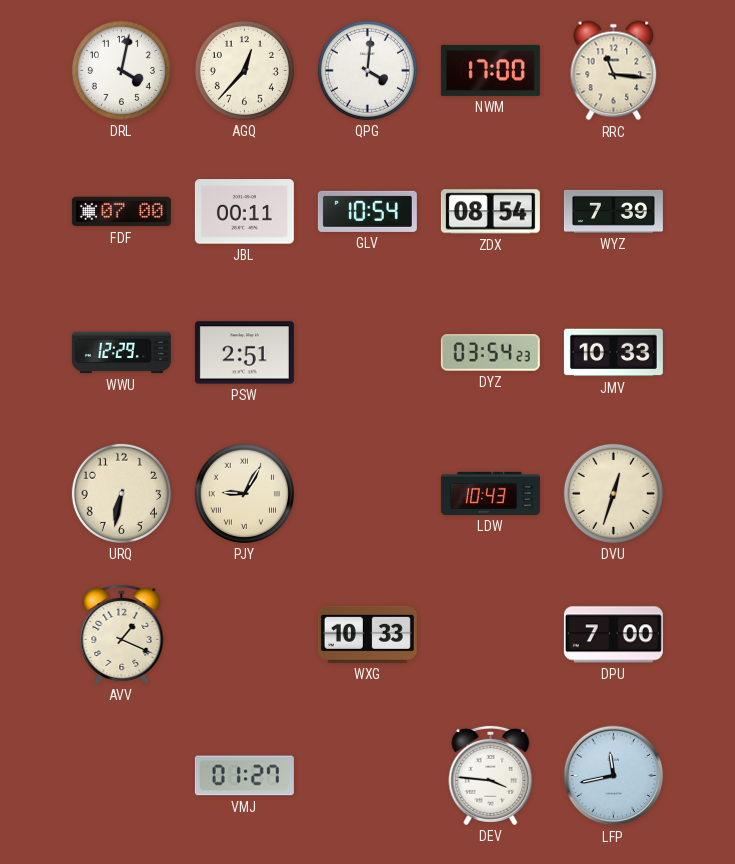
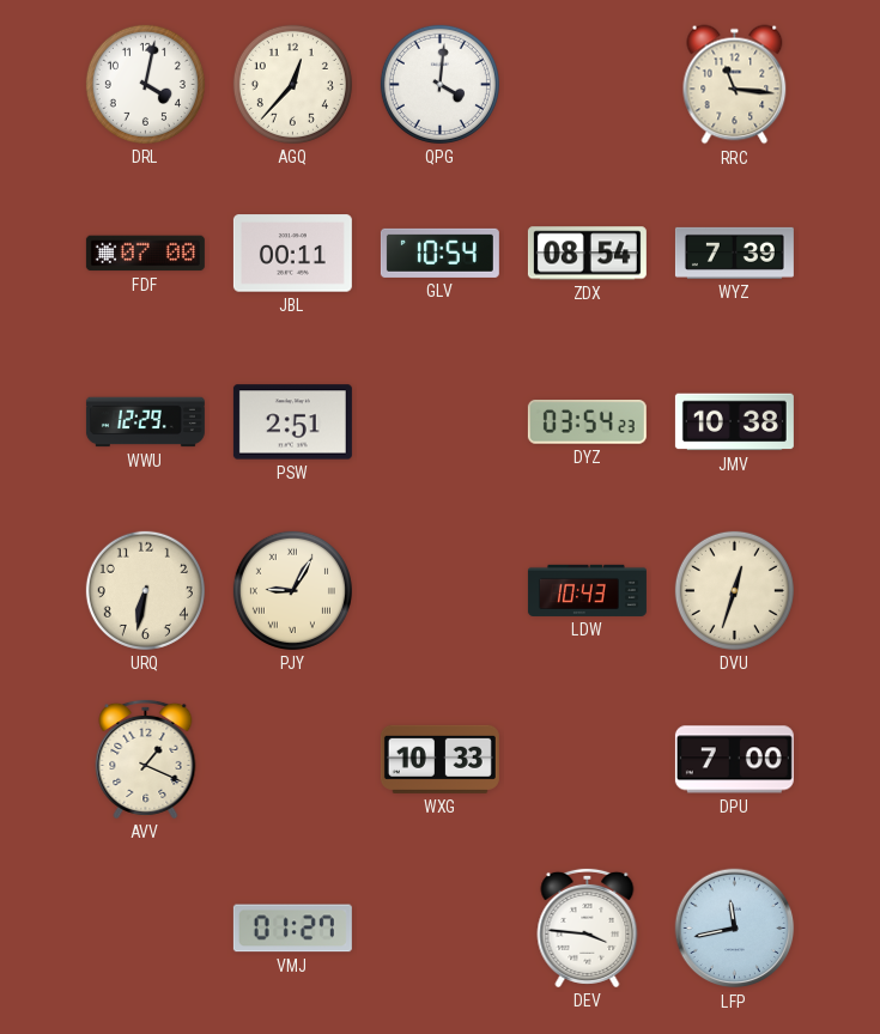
NWM: 17:00 -> none (490, 70)
JMV: 10:33 -> 10:38 (734, 422)
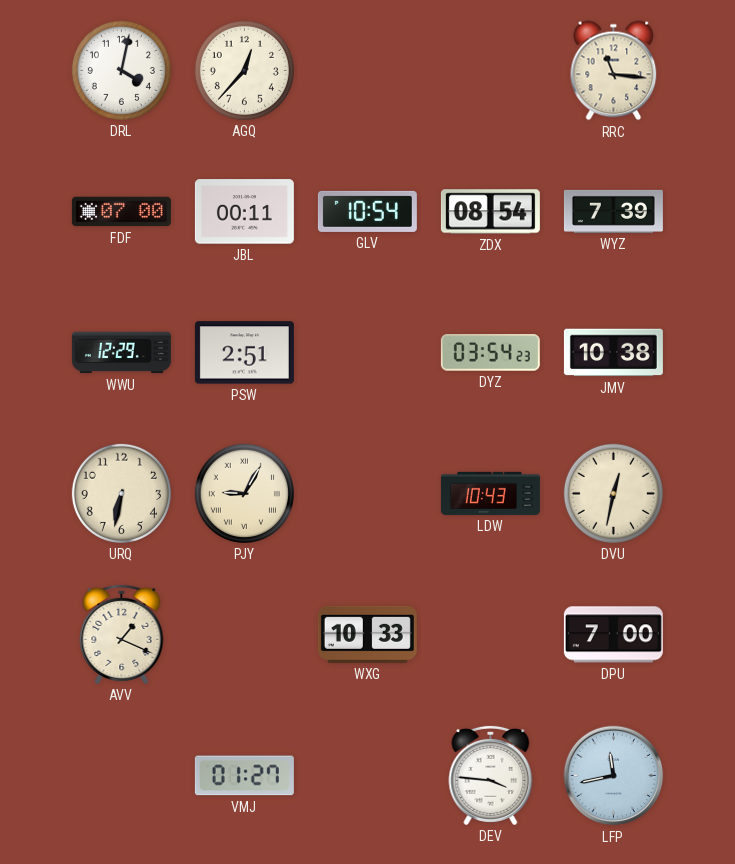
QPG: 4:01 -> none (439, 84)
DVU: 12:33 -> 12:32 (613, 493)
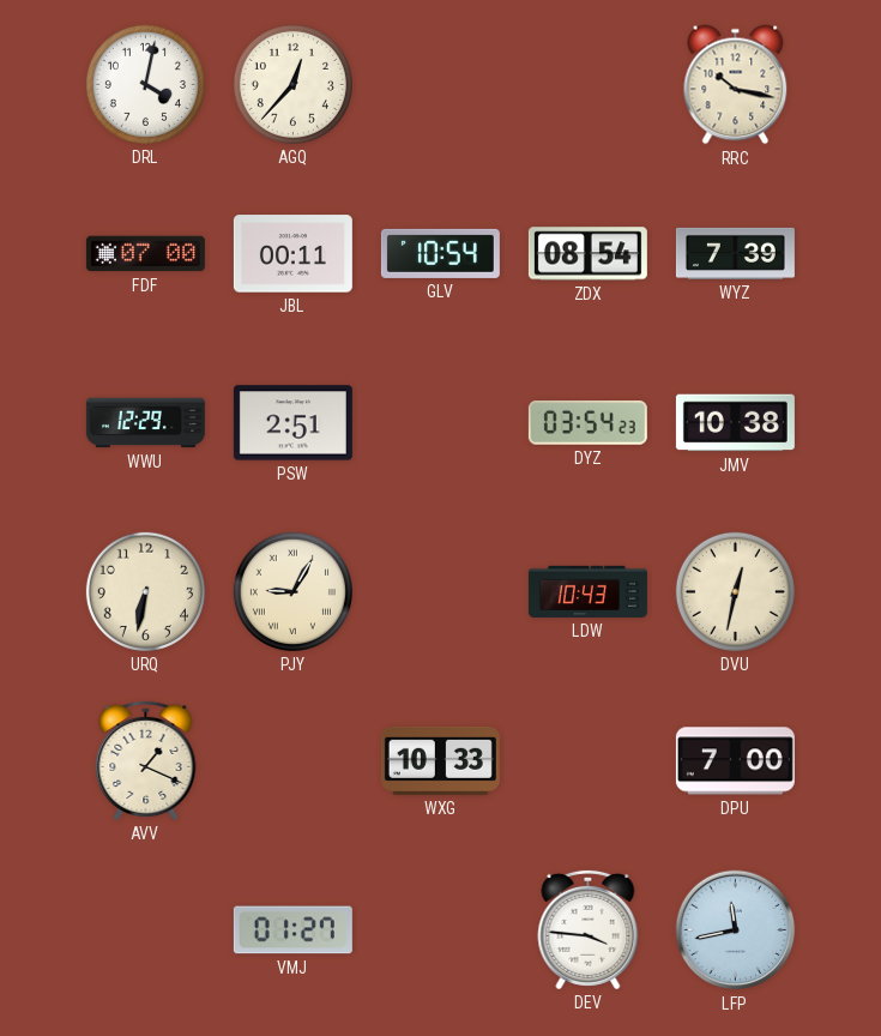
RRC: 11:16 -> 10:17 (736, 85)
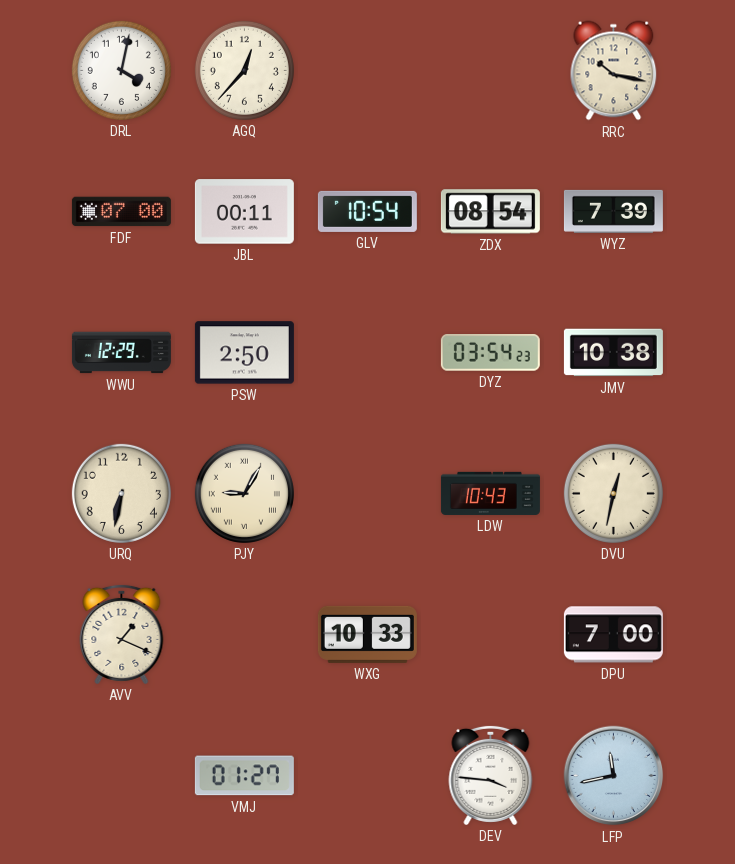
PSW: 2:51 -> 2:50 (244, 353)
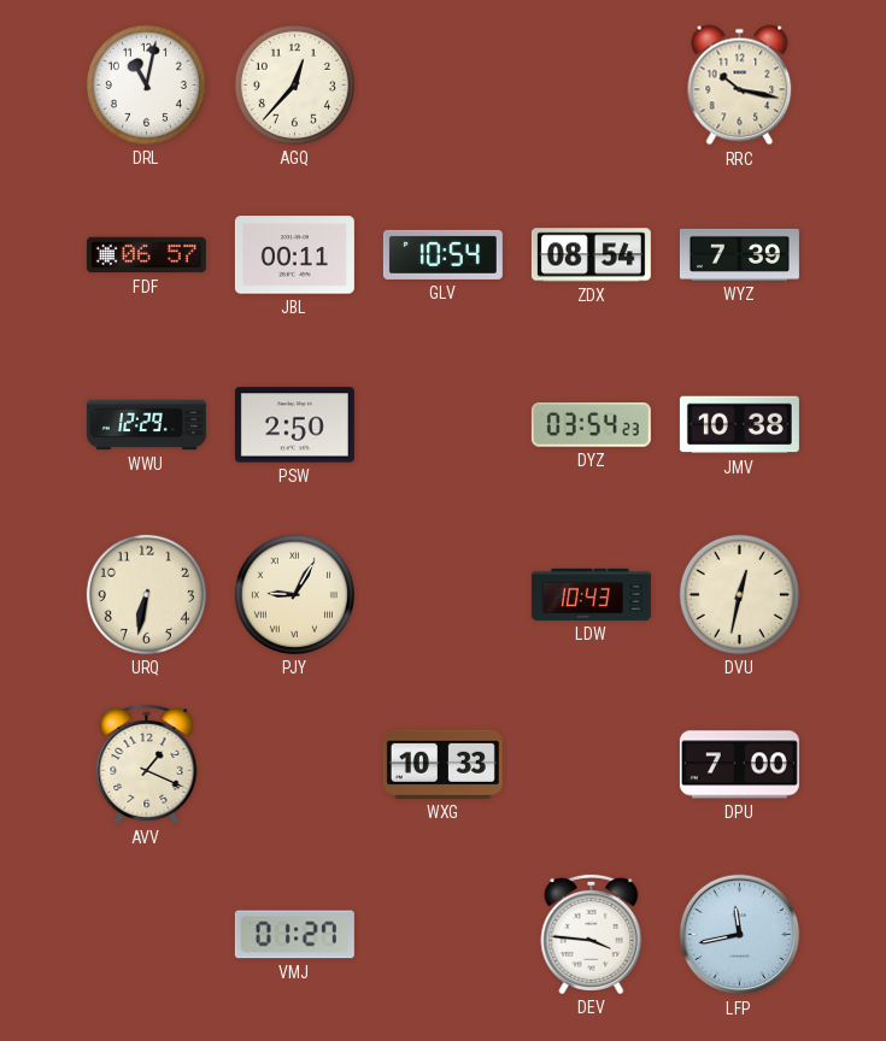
DRL: 4:02 -> 11:02 (146, 84)
FDF: 07:00 -> 06:57 (146, 255)
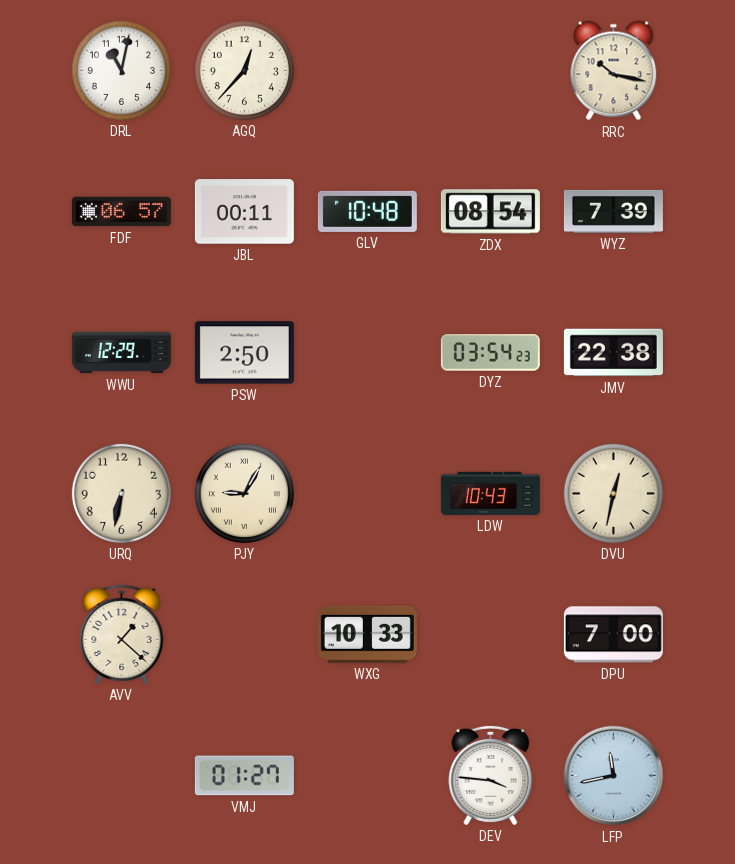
GLV: 10:54 -> 10:48 (367, 211)
JMV: 10:38 -> 22:38 (613, 353)
AVV: 1:19 -> 1:22 (122, 634)
